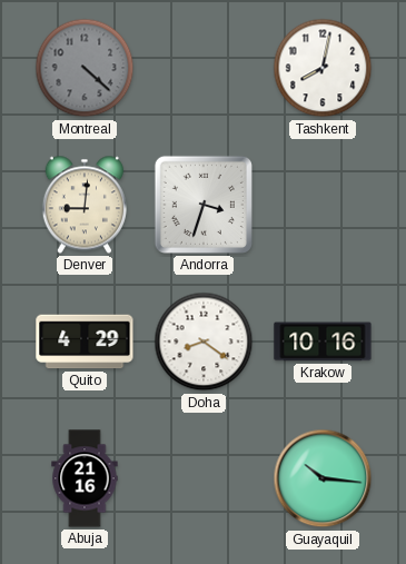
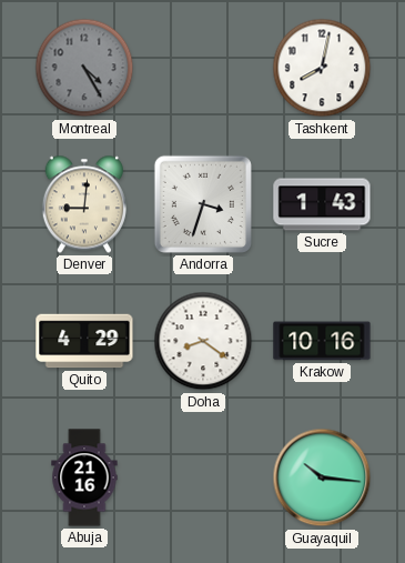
Montreal: 4:22 -> 4:25 (84, 68)
Sucre: none -> 1:43 (322, 204)
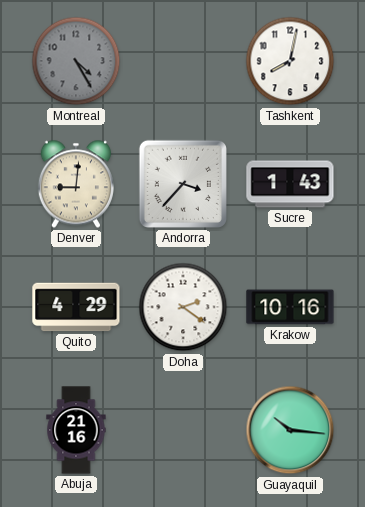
Andorra: 3:33 -> 3:37 (183, 184)
Doha: 8:21 -> 2:21 (183, 307)
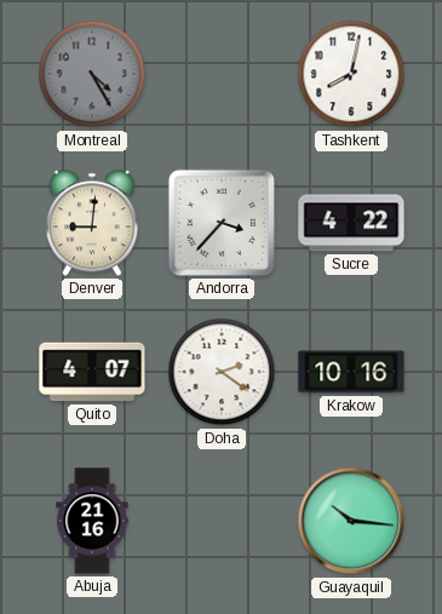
Sucre: 1:43 -> 4:22 (351, 223)
Quito: 4:29 -> 4:07 (92, 372)
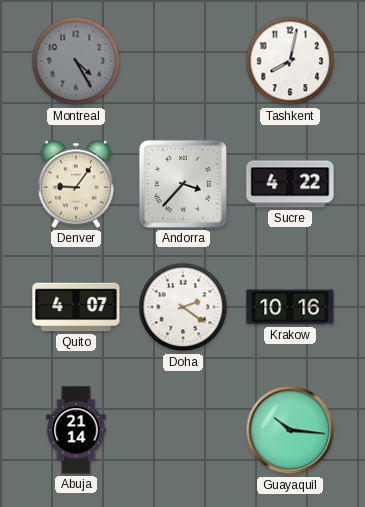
Denver: 9:01 -> 9:06 (76, 184)
Abuja: 21:16 -> 21:14 (76, 430)
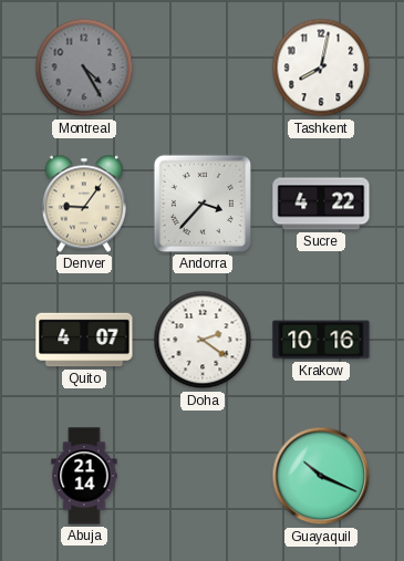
Guayaquil: 10:16 -> 10:19 (321, 476)
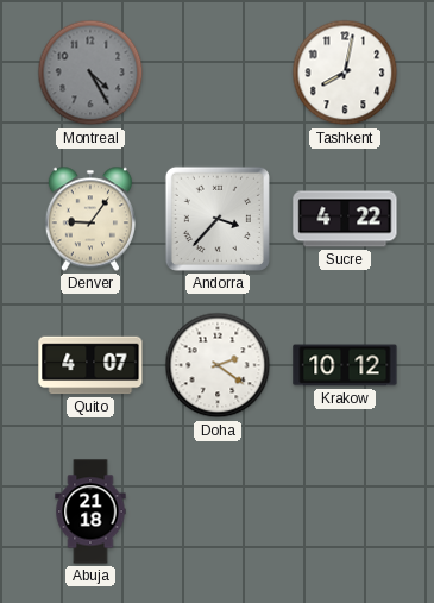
Krakow: 10:16 -> 10:12 (345, 365)
Abuja: 21:14 -> 21:18 (90, 511)
Guayaquil: 10:19 -> none (321, 476)
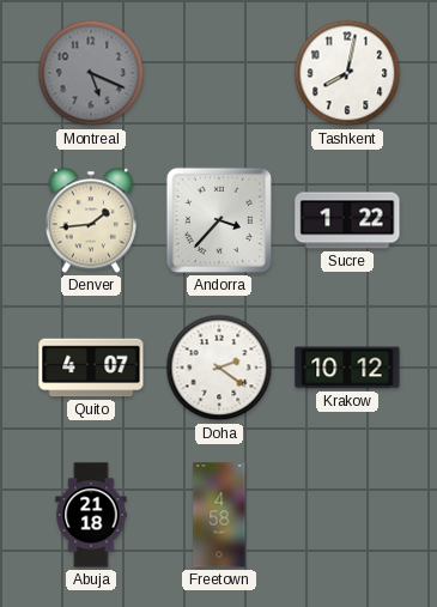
Montreal: 4:25 -> 5:19 (91, 73)
Denver: 9:06 -> 1:44 (91, 220)
Sucre: 4:22 -> 1:22 (347, 220)
Freetown: none -> 4:58 (219, 515)
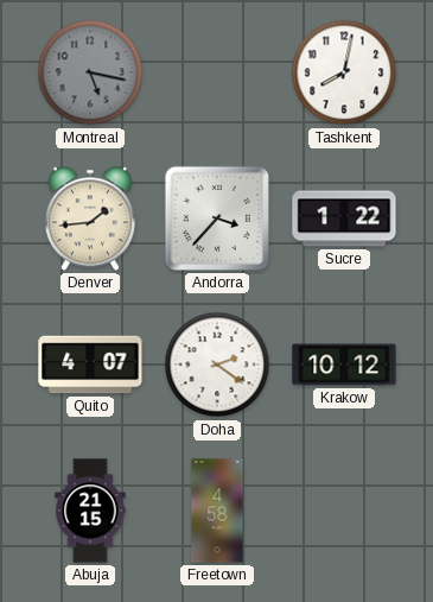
Montreal: 5:19 -> 5:17 (90, 72)
Abuja: 21:18 -> 21:15 (90, 511)
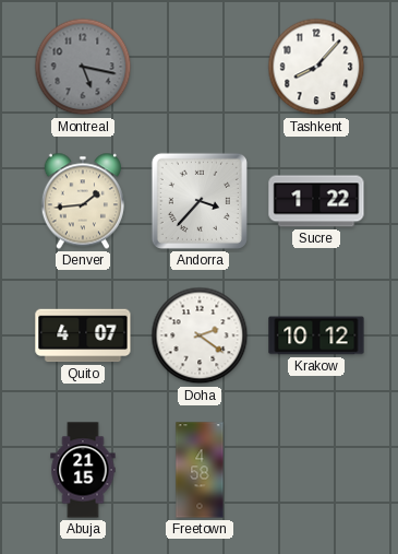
Tashkent: 8:02 -> 8:07 (316, 67)
